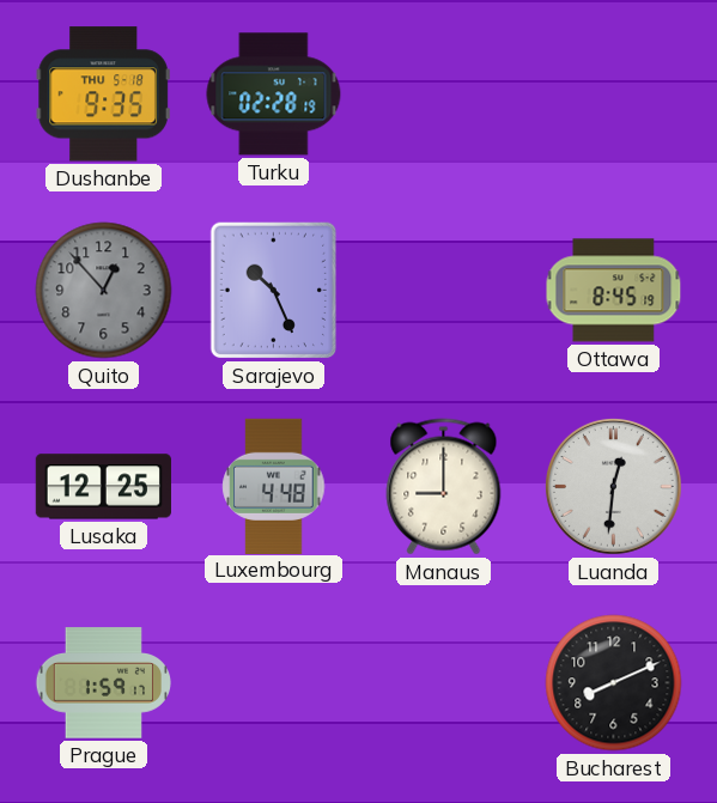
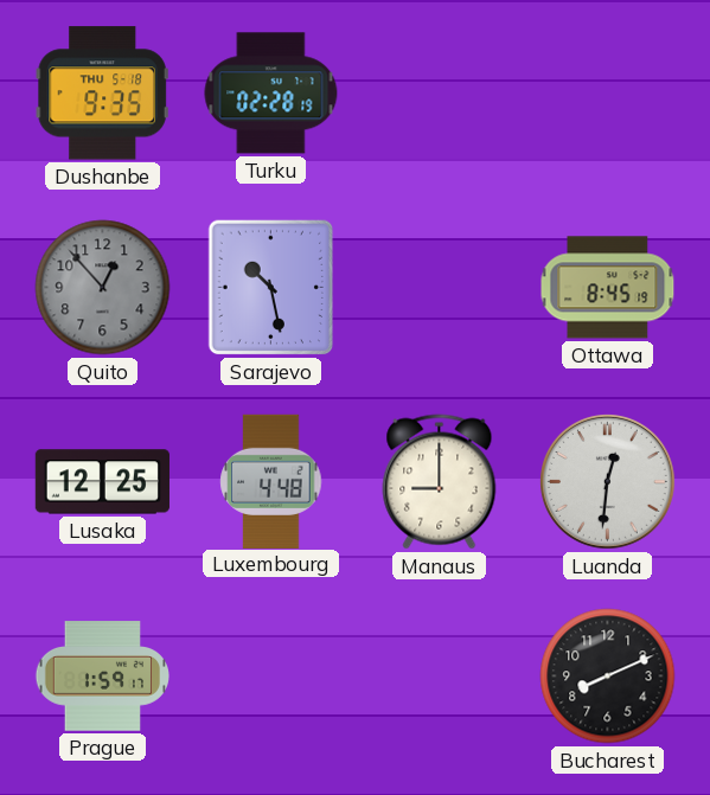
Sarajevo: 10:26 -> 10:28 (271, 288)
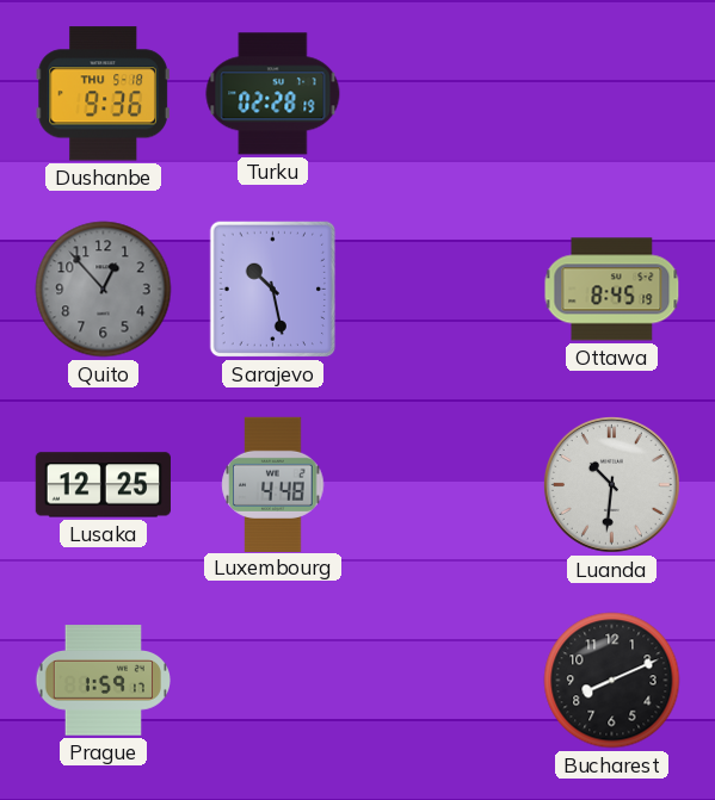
Dushanbe: 9:35 -> 9:36 (103, 94)
Manaus: 9:00 -> none (440, 482)
Luanda: 12:31 -> 10:31 (611, 484)
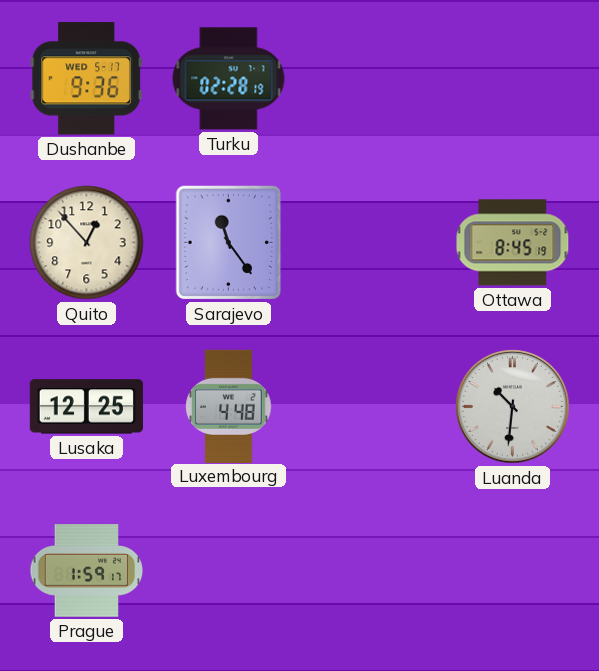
Dushanbe date: THU 5-18 -> WED 5-17 (86, 79)
Quito dial: grey -> cream (87, 243)
Sarajevo: 10:28 -> 11:24 (229, 243)
Bucharest: 8:11 -> none (612, 681)
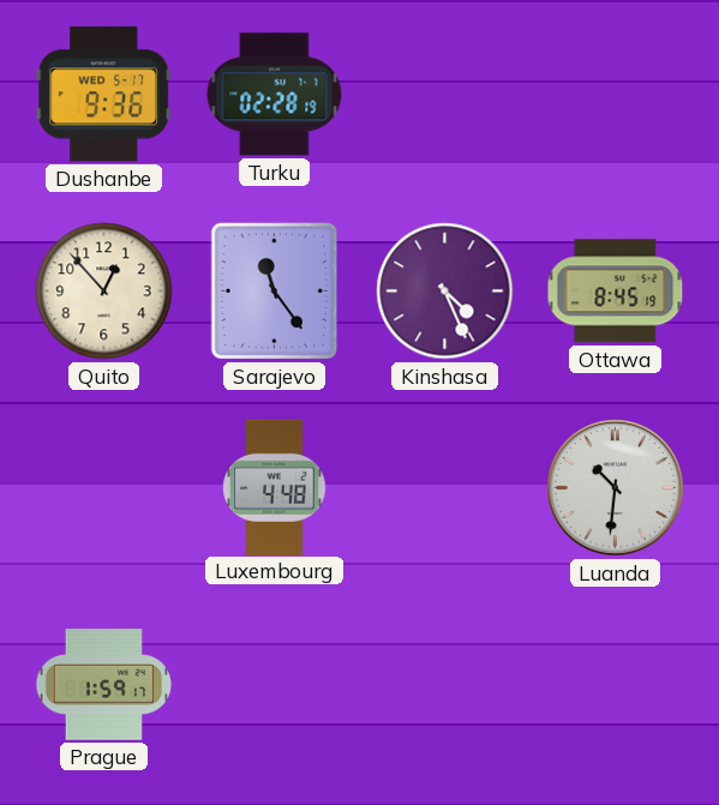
Kinshasa: none -> 4:26 (445, 292)
Lusaka: 12:25 -> none (86, 407)
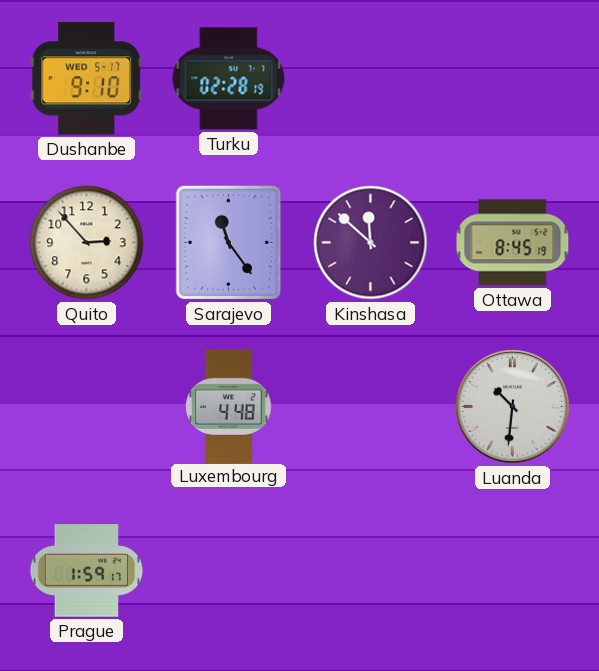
Dushanbe: 9:36 -> 9:10 (86, 79)
Quito: 12:53 -> 2:53 (87, 243)
Kinshasa: 4:26 -> 11:52 (371, 243)
